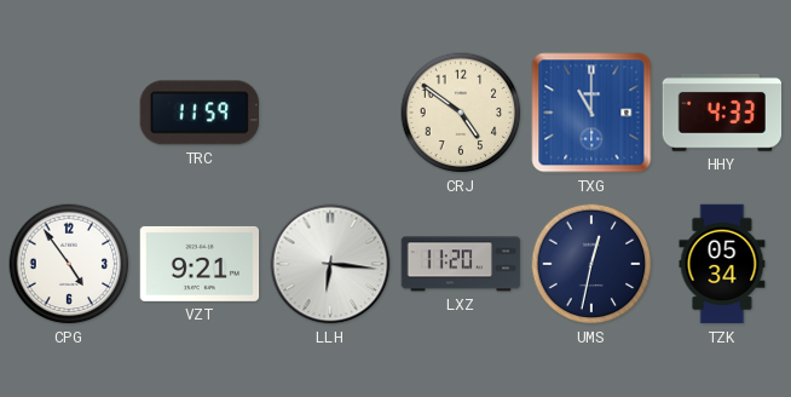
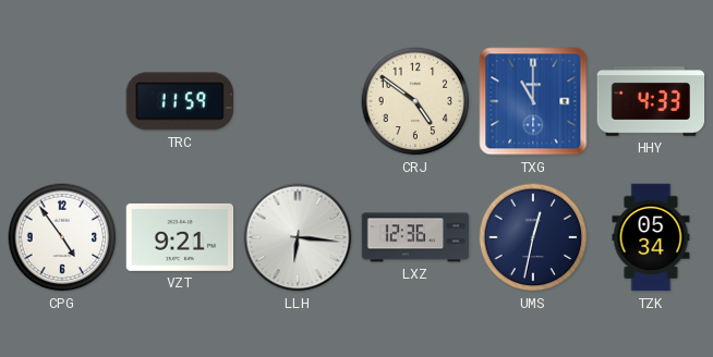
LXZ: 11:20 -> 12:36 (415, 237)
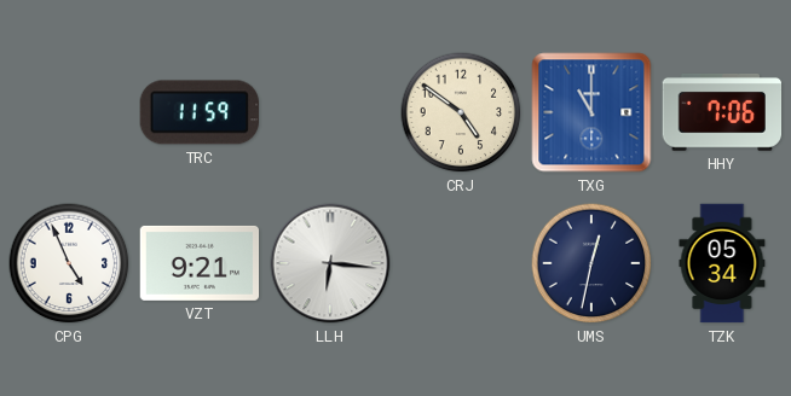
HHY: 4:33 -> 7:06 (722, 112)
CPG: 4:54 -> 4:56 (69, 263)
LXZ: 12:36 -> none (415, 237)
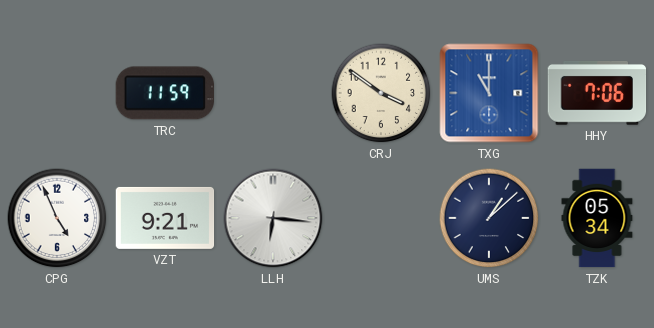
CRJ: 4:51 -> 3:51 (381, 93)
UMS: 12:32 -> 1:08 (489, 218)
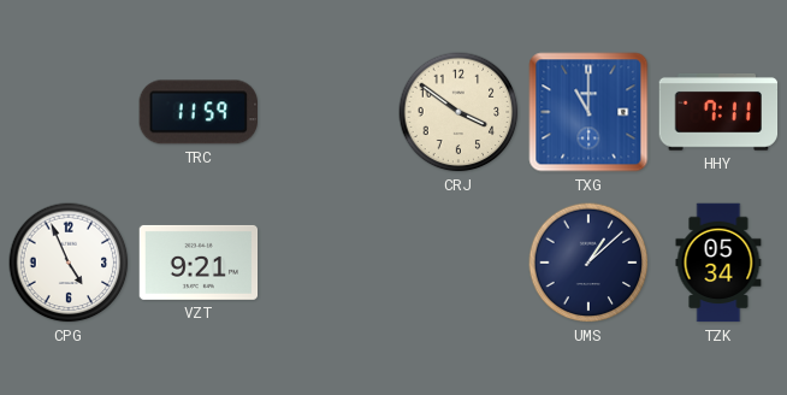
HHY: 7:06 -> 7:11 (718, 112)
LLH: 6:16 -> none (273, 218)
